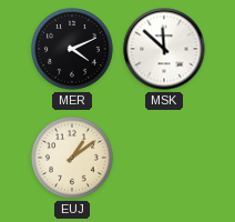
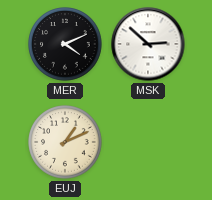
MSK: 11:52 -> 2:52 (148, 44)
EUJ: 1:09 -> 1:11 (65, 142)
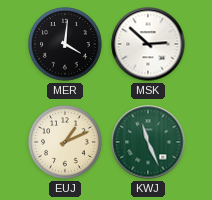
MER: 4:11 -> 4:01 (65, 44)
KWJ: none -> 11:26 (148, 142)
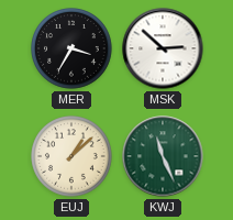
MER: 4:01 -> 3:35 (71, 48)
EUJ: 1:11 -> 1:08 (71, 156)
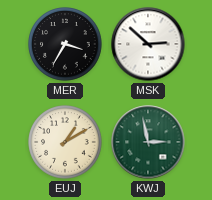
EUJ: 1:08 -> 1:10 (65, 142)
KWJ: 11:26 -> 2:58 (148, 142)
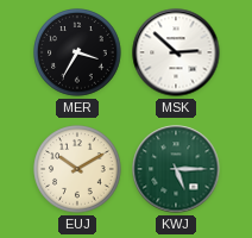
EUJ: 1:10 -> 10:10 (77, 169)
KWJ: 2:58 -> 5:15 (176, 169)
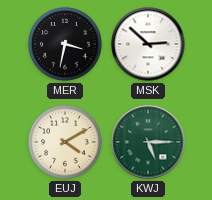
MER: 3:35 -> 3:32 (65, 44)
EUJ: 10:10 -> 4:10 (65, 142)
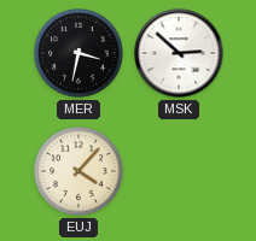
EUJ: 4:10 -> 4:07 (78, 171)
KWJ: 5:15 -> none (148, 142)
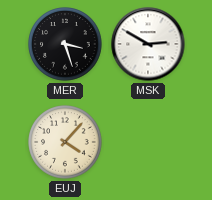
MER: 3:32 -> 3:27 (65, 44)
MSK: 2:52 -> 2:50 (148, 44)
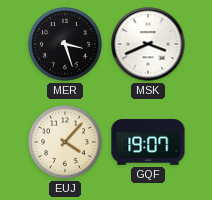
MSK: 2:50 -> 3:41 (148, 44)
GQF: none -> 19:07 (148, 142)
